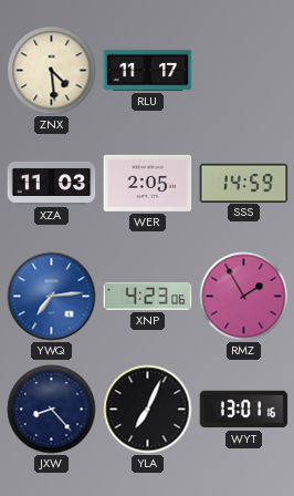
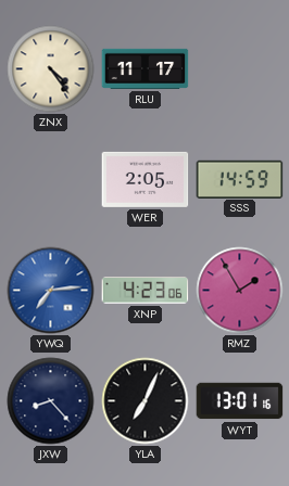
ZNX: 4:29 -> 4:24 (51, 69)
XZA: 11:03 -> none (52, 183)
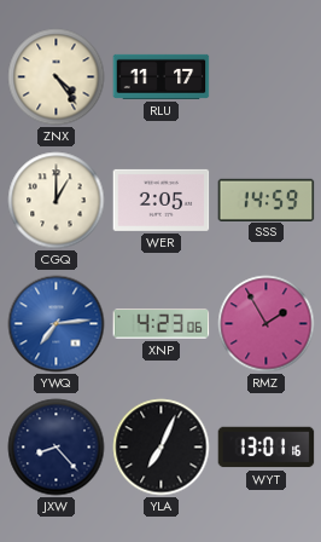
CGQ: none -> 1:00 (57, 201)
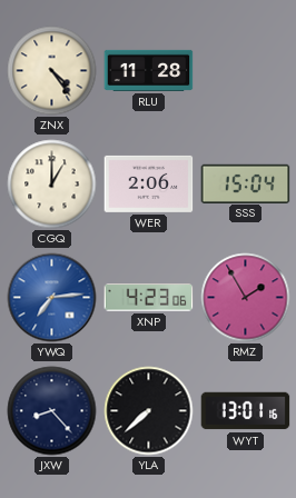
RLU: 11:17 -> 11:28 (149, 70)
WER: 2:05 -> 2:06 (149, 183)
SSS: 14:59 -> 15:04 (246, 183)
YLA: 7:04 -> 7:38 (149, 411)
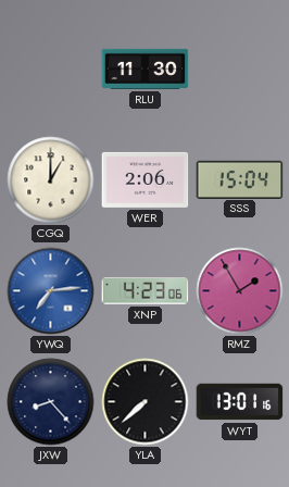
ZNX: 4:24 -> none (52, 71)
RLU: 11:28 -> 11:30 (146, 68)
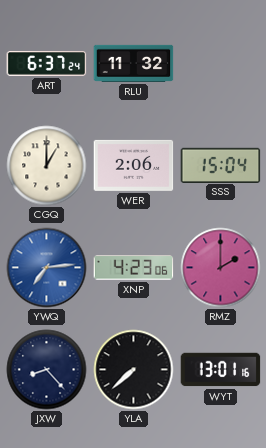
ART: none -> 6:37 (47, 64)
RLU: 11:30 -> 11:32 (134, 63)
RMZ: 1:55 -> 2:00 (221, 268)
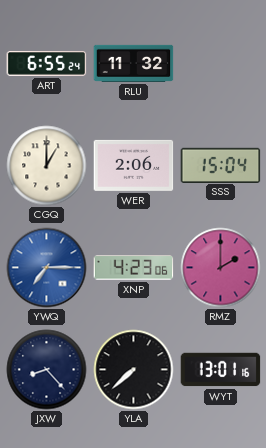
ART: 6:37 -> 6:55 (47, 64)
YWQ: 7:14 -> 7:15 (47, 268)
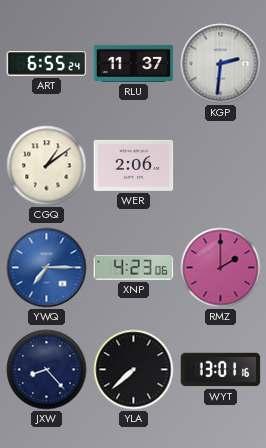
RLU: 11:32 -> 11:37 (134, 63)
KGP: none -> 2:31 (221, 64)
CGQ: 1:00 -> 1:09 (47, 166)
SSS: 15:04 -> none (221, 165)
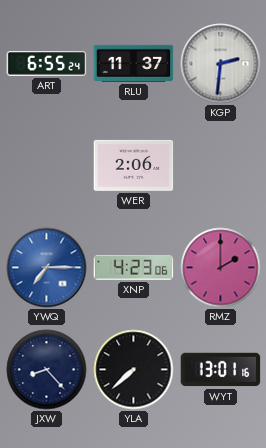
CGQ: 1:09 -> none (47, 166)
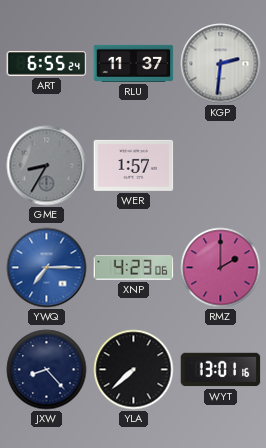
GME: none -> 8:35 (47, 166)
WER: 2:06 -> 1:57 (134, 165)
